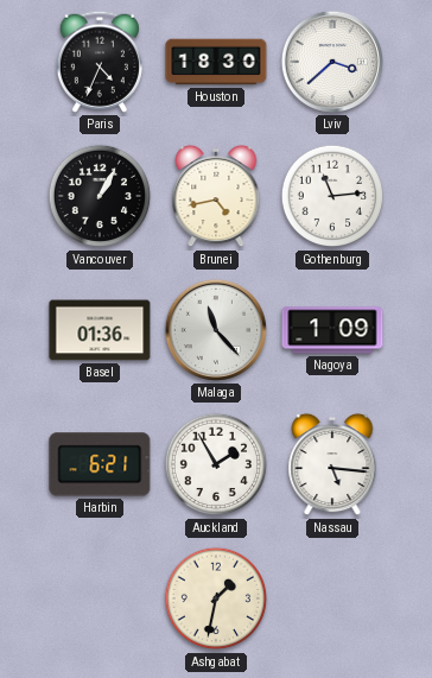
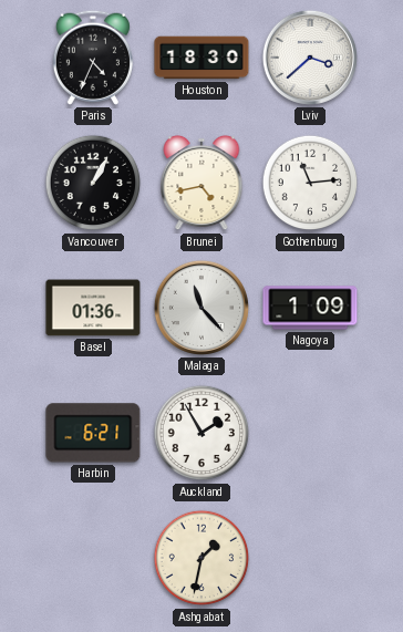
Nassau: 5:16 -> none (332, 464)
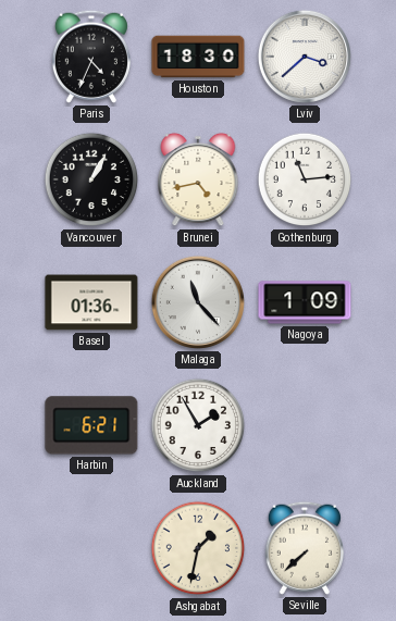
Seville: none -> 7:38 (305, 548)
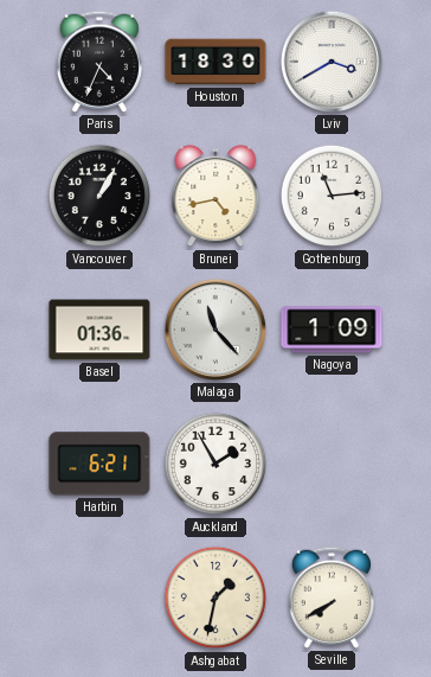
Lviv: 3:38 -> 3:40 (332, 62)
Seville: 7:38 -> 7:40 (332, 598)
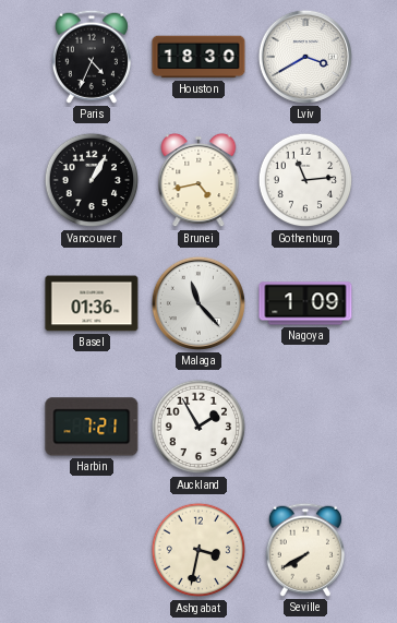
Harbin: 6:21 -> 7:21 (92, 427)
Ashgabat: 1:32 -> 3:32 (198, 550)
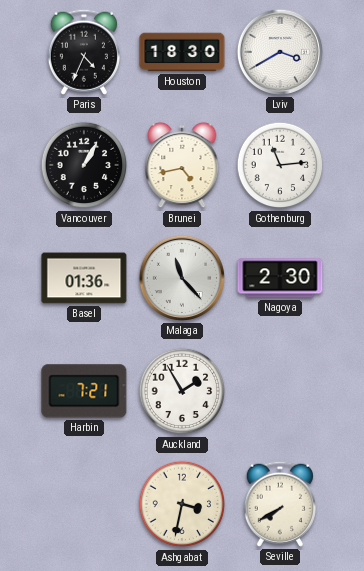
Nagoya: 1:09 -> 2:30 (280, 278)
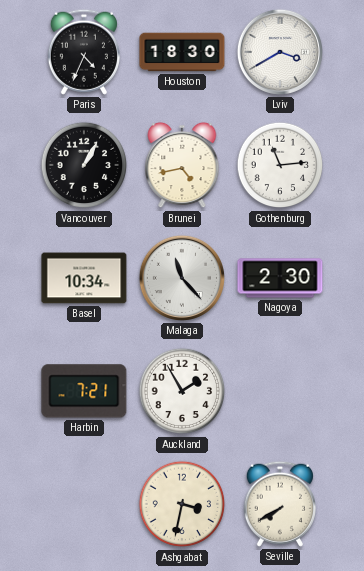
Basel: 01:36 -> 10:34 (84, 278)
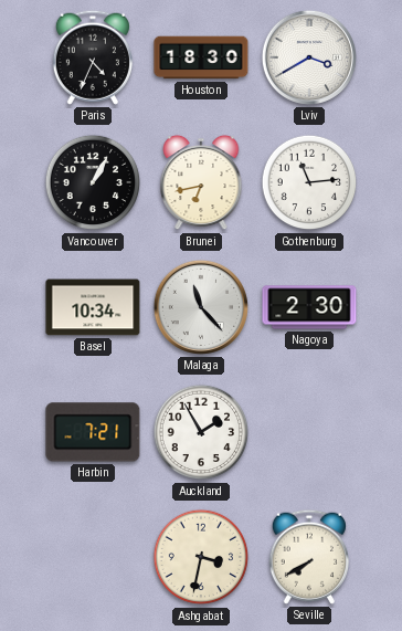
Brunei: 4:43 -> 6:43 (201, 182)
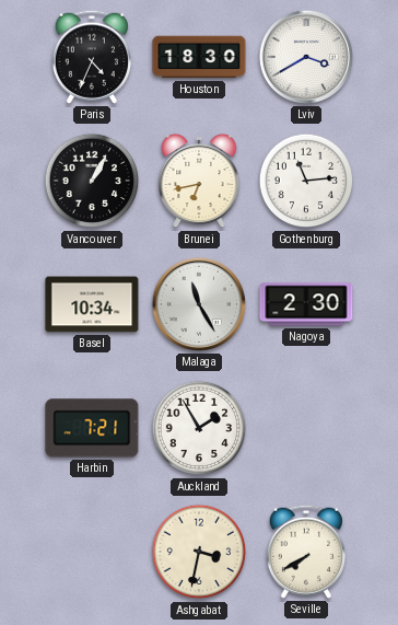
Malaga: 11:23 -> 11:25 (199, 304)
